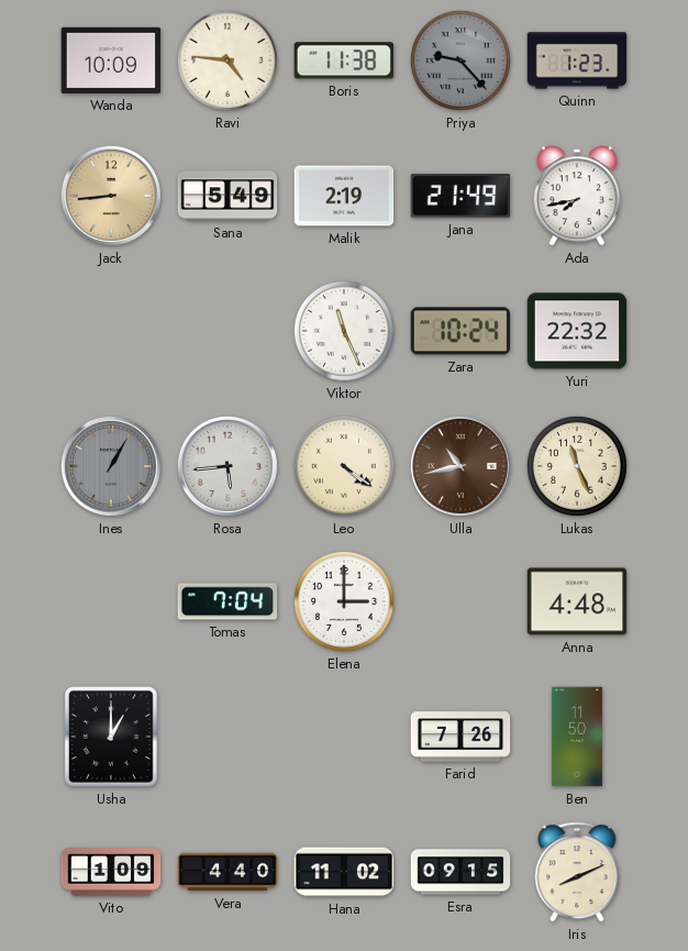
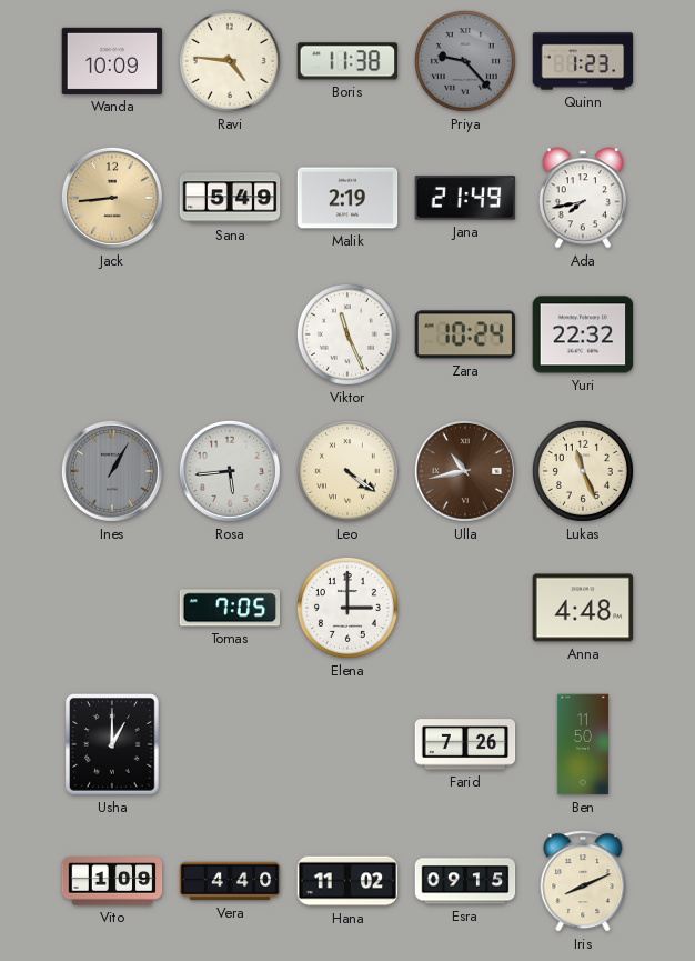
Tomas: 7:04 -> 7:05 (230, 608)
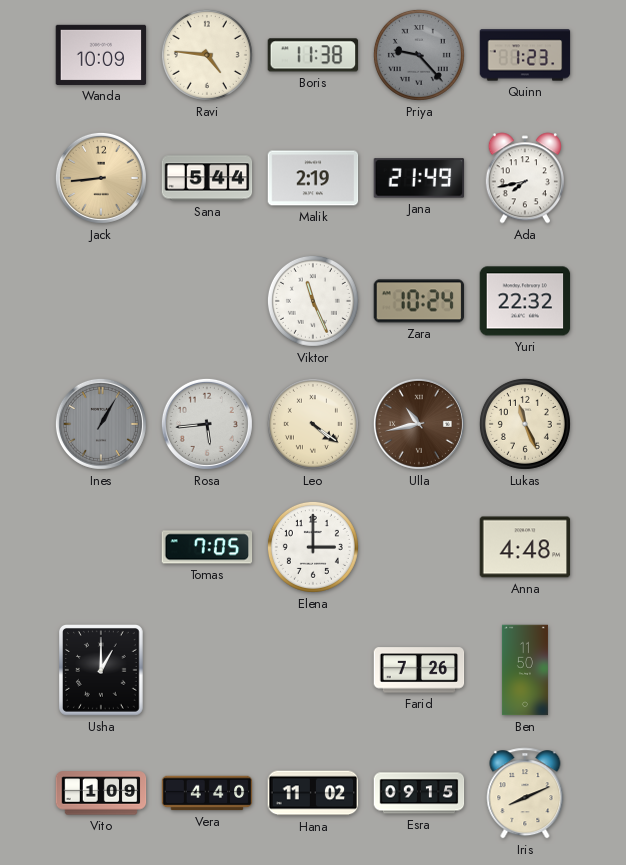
Sana: 5:49 -> 5:44 (207, 178)
